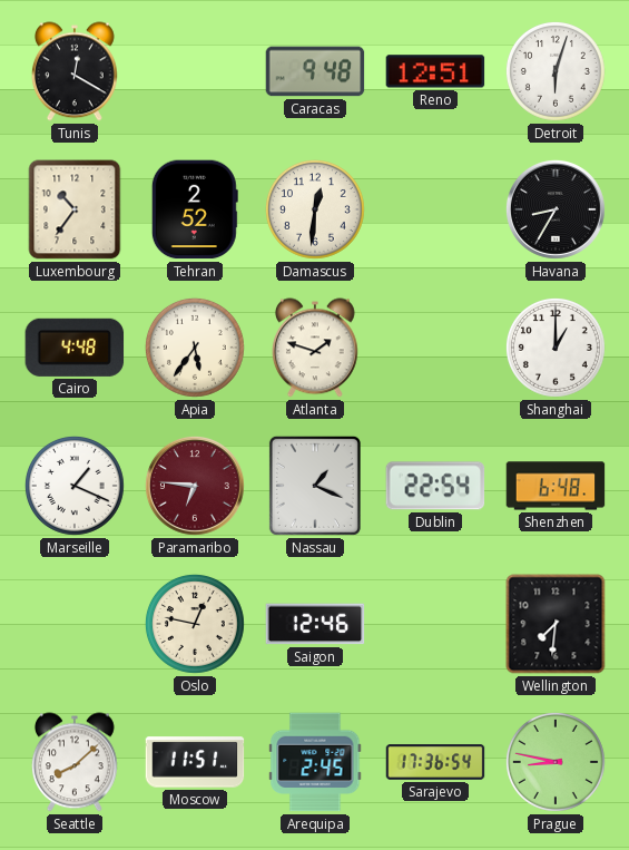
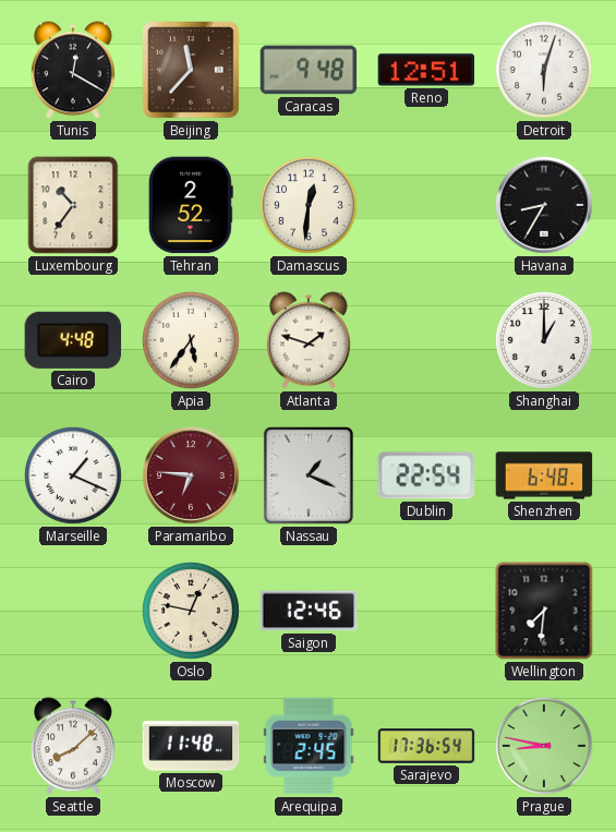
Beijing: none -> 11:37 (192, 71)
Moscow: 11:51 -> 11:48 (191, 746)
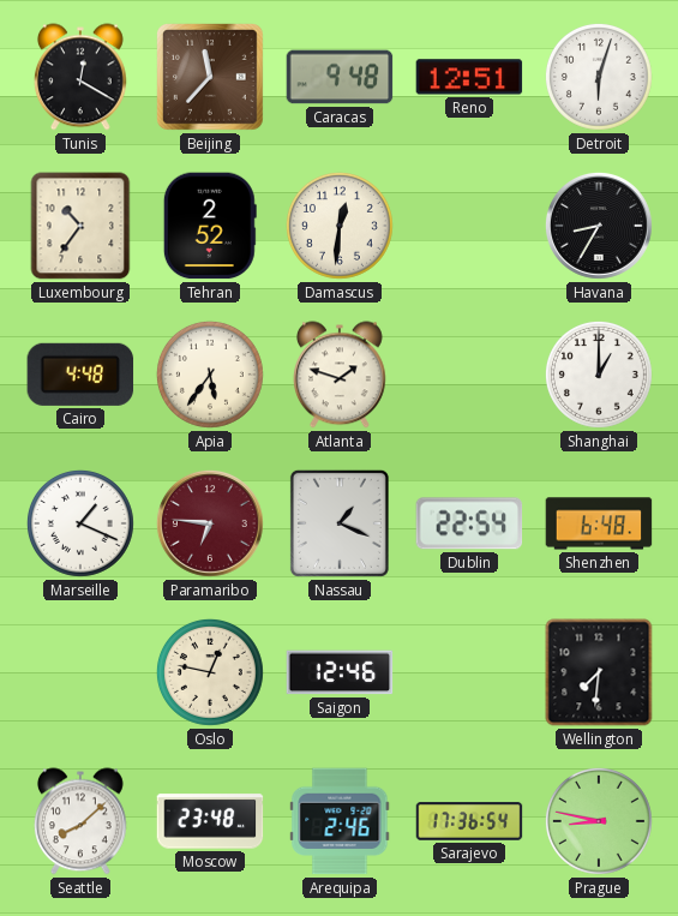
Moscow: 11:48 -> 23:48 (210, 821)
Arequipa: 2:45 -> 2:46 (340, 821)
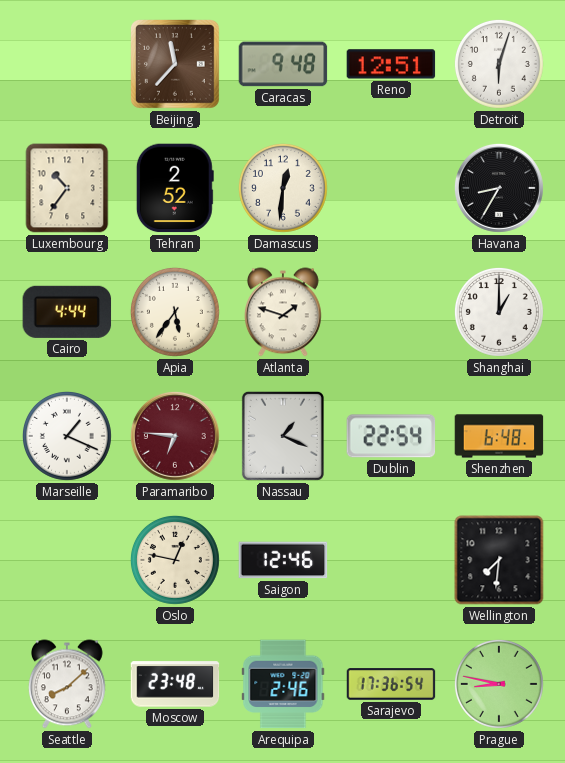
Tunis: 12:20 -> none (80, 77)
Cairo: 4:48 -> 4:44 (67, 312)
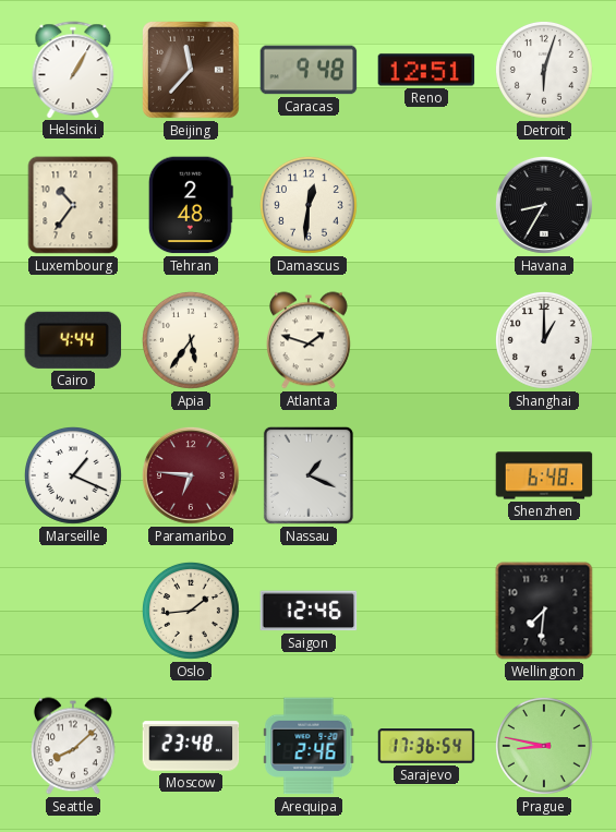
Helsinki: none -> 1:05 (73, 70)
Tehran: 2:52 -> 2:48 (191, 205)
Dublin: 22:54 -> none (391, 436)
Oslo: 12:47 -> 1:44 (191, 611)
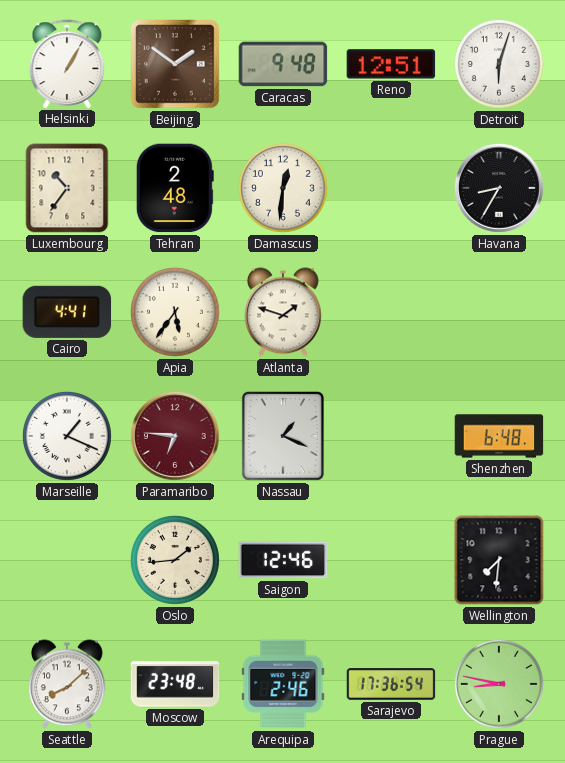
Beijing: 11:37 -> 1:51 (176, 65)
Cairo: 4:44 -> 4:41 (67, 312)
Shanghai: 1:00 -> none (544, 340)
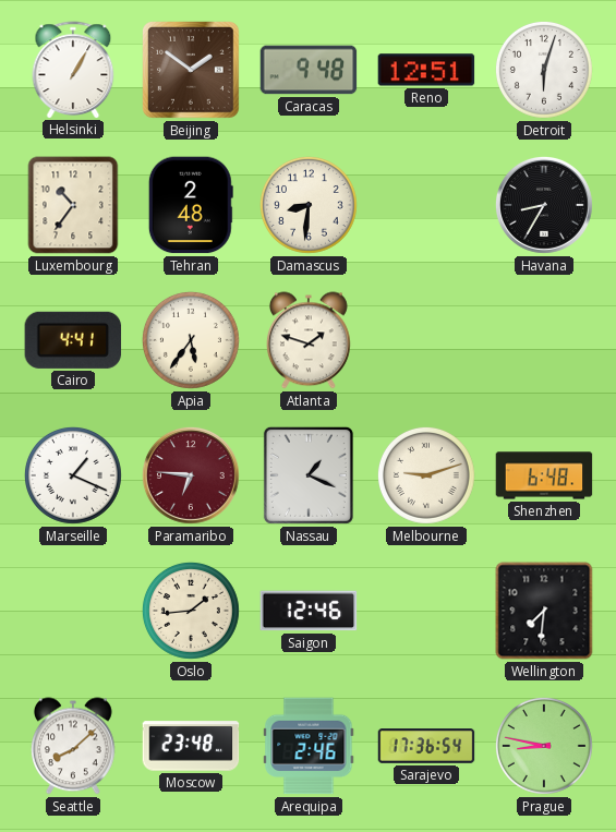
Damascus: 12:31 -> 8:31 (309, 205)
Melbourne: none -> 9:12 (426, 475)
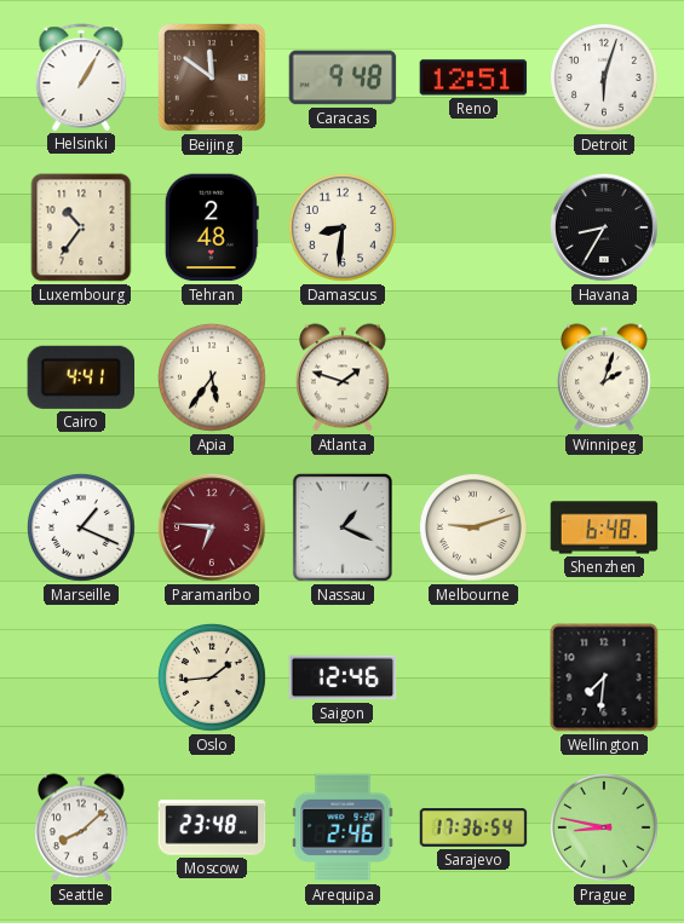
Beijing: 1:51 -> 11:51 (213, 79)
Winnipeg: none -> 2:03 (604, 377)
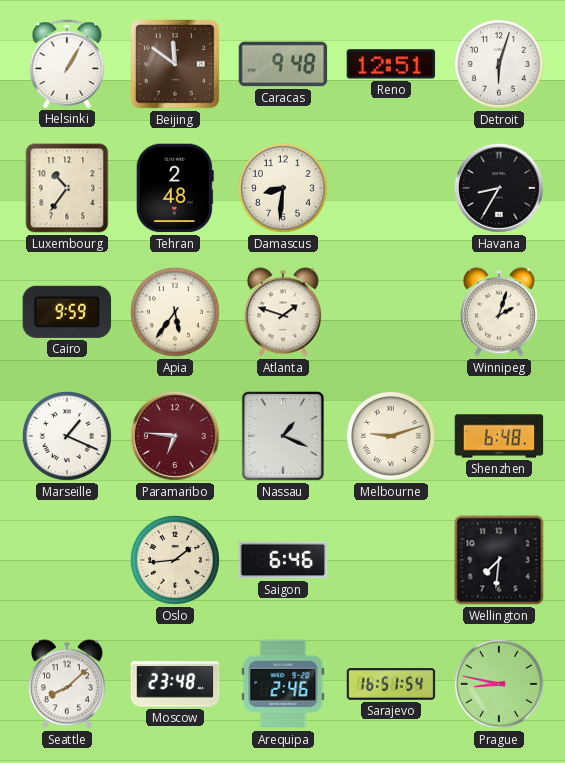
Cairo: 4:41 -> 9:59 (67, 312)
Saigon: 12:46 -> 6:46 (283, 560)
Sarajevo: 17:36 -> 16:51 (391, 684)
